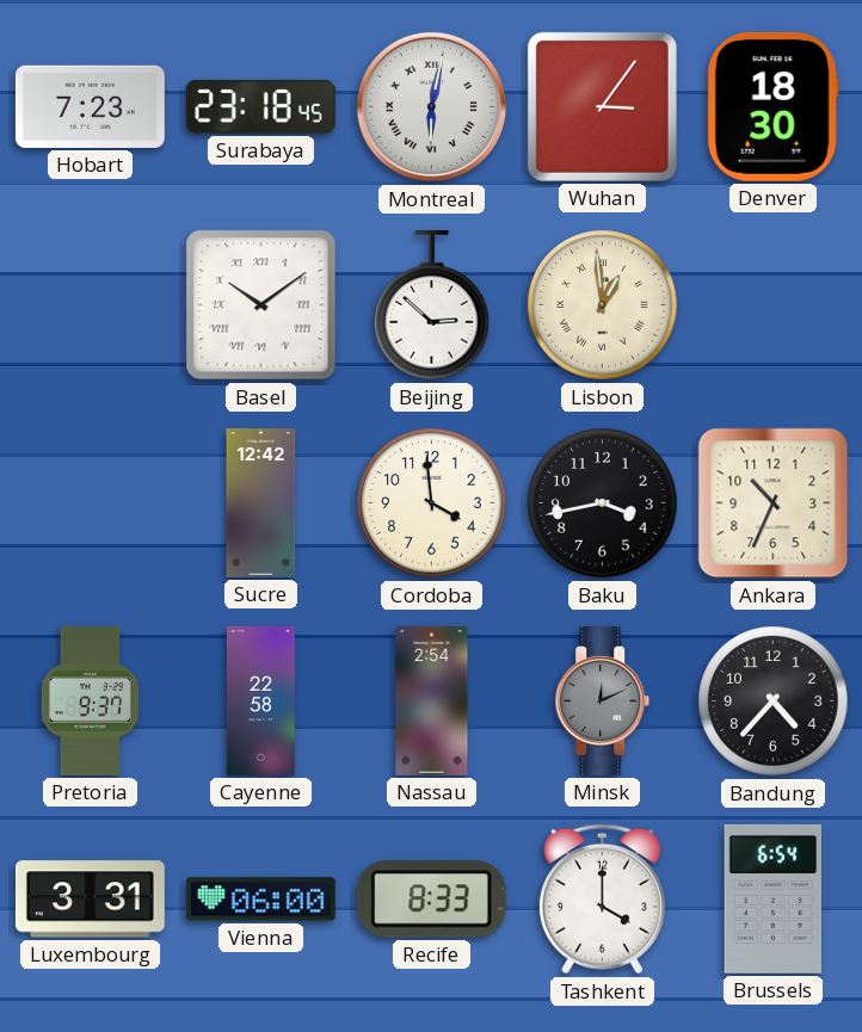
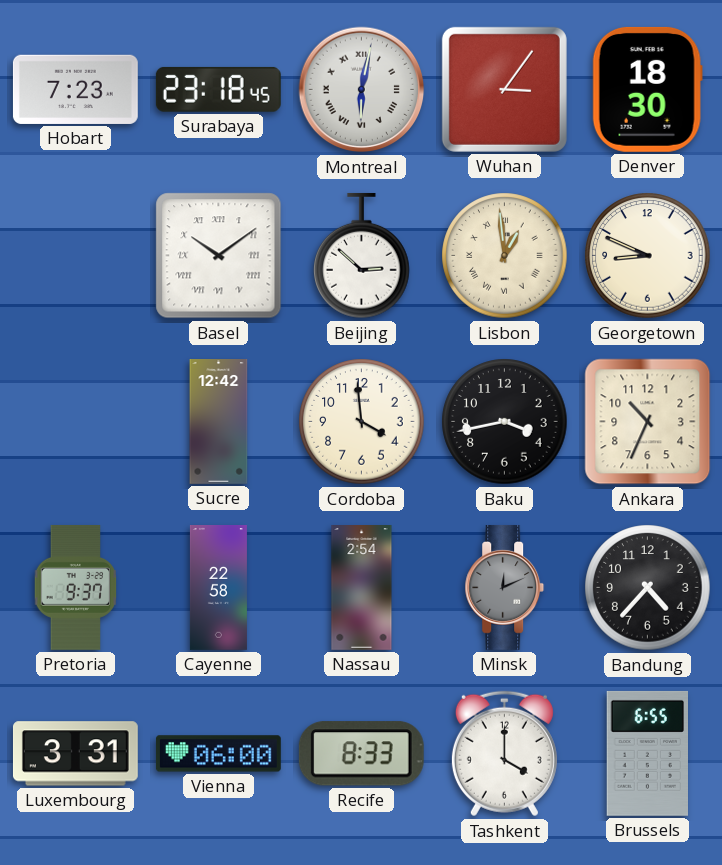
Georgetown: none -> 8:49 (648, 256)
Brussels: 6:54 -> 6:55 (647, 753)
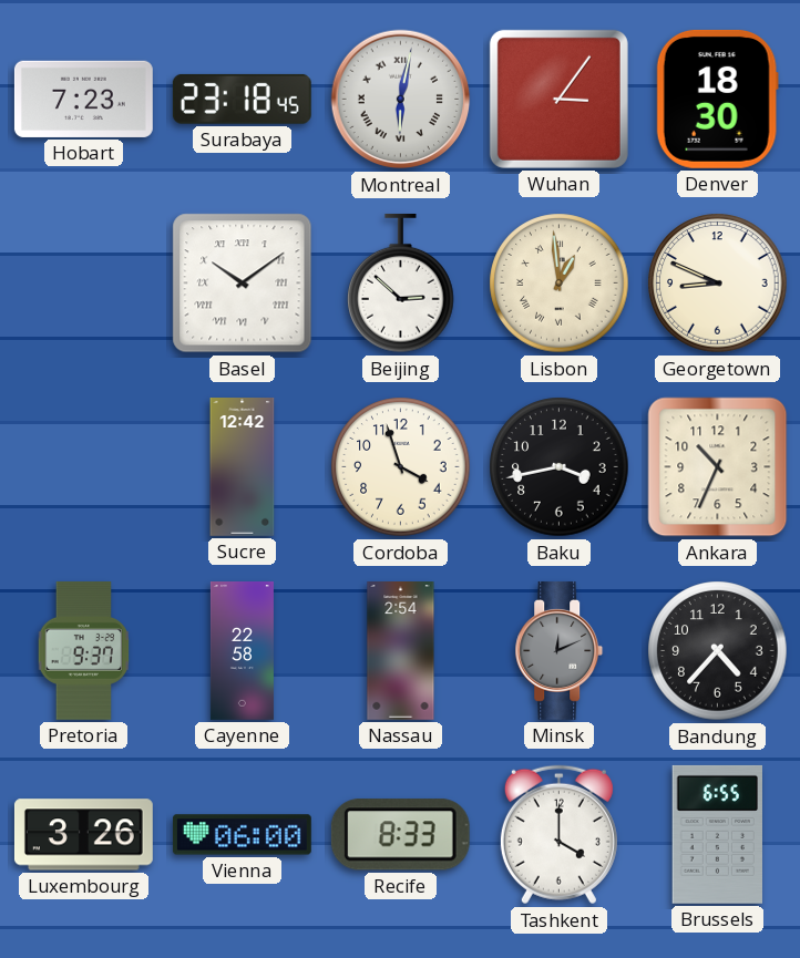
Cordoba: 3:59 -> 3:57 (401, 467)
Luxembourg: 3:31 -> 3:26 (83, 835)
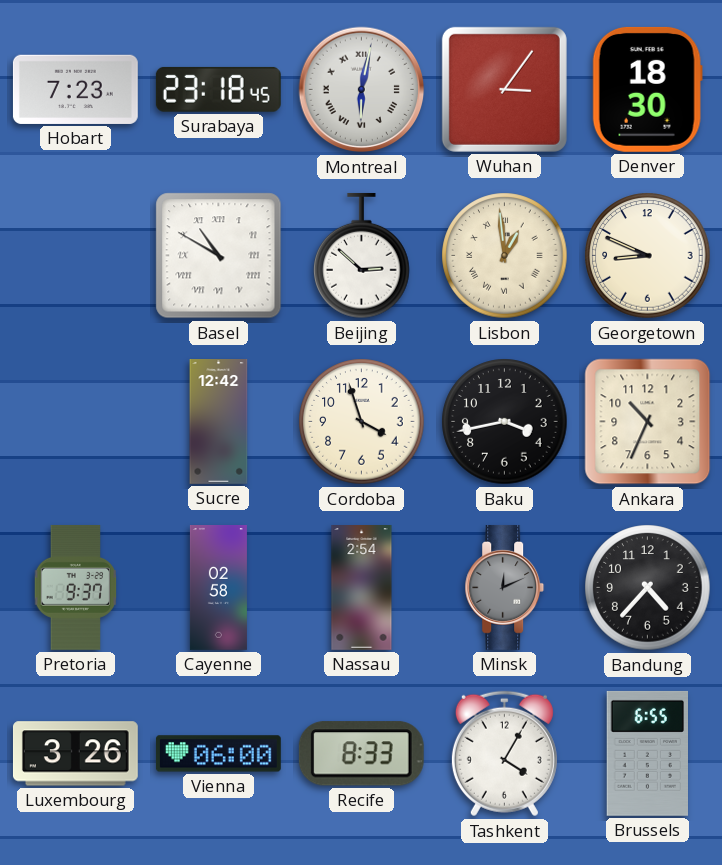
Basel: 10:09 -> 10:50 (219, 256)
Cayenne: 22:58 -> 02:58 (218, 588)
Tashkent: 4:00 -> 4:05 (504, 754)
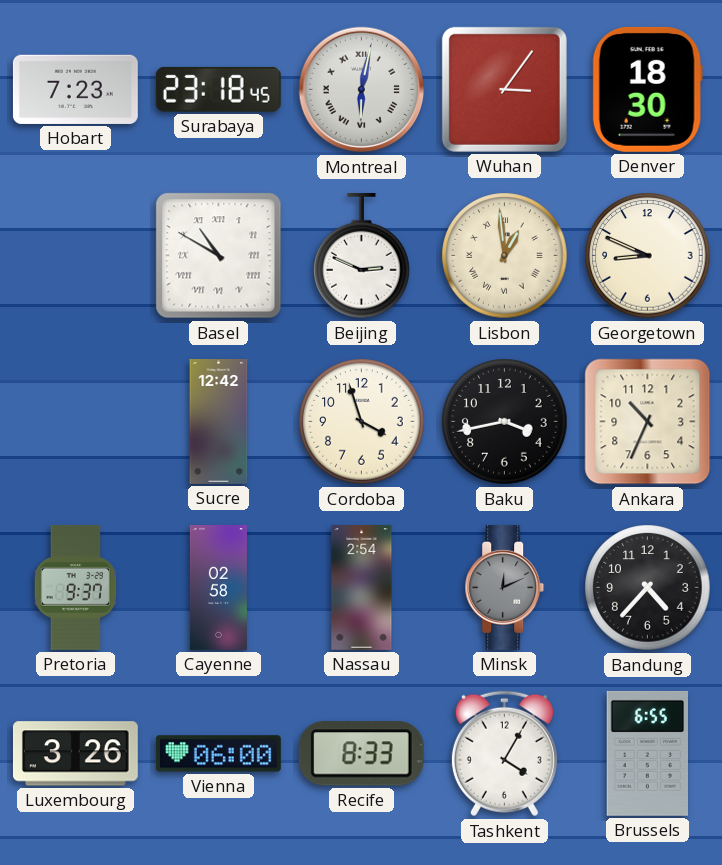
Beijing: 2:52 -> 2:49 (362, 256)
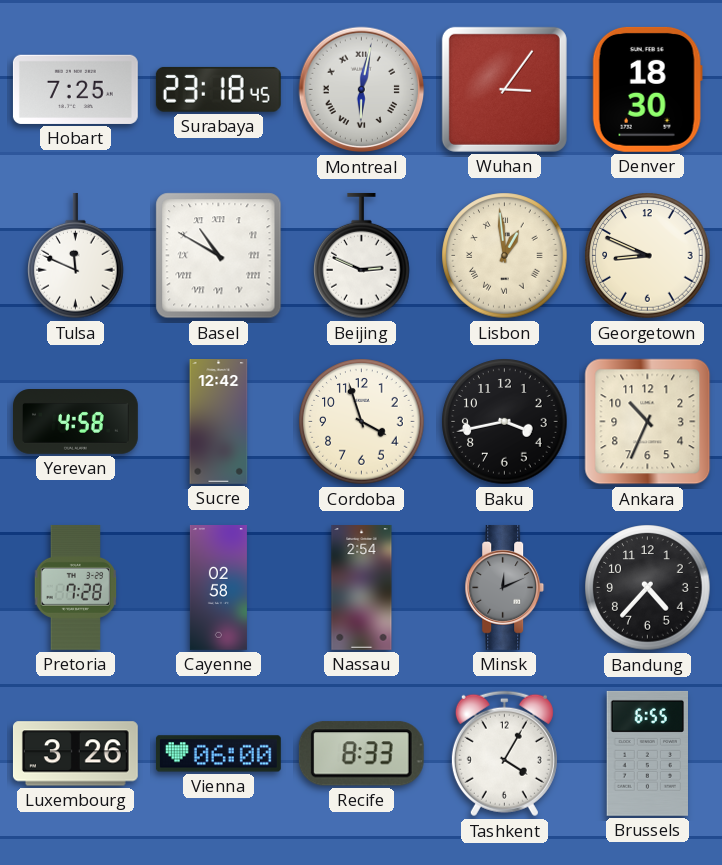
Hobart: 7:23 -> 7:25 (75, 89)
Tulsa: none -> 11:49 (76, 256)
Yerevan: none -> 4:58 (76, 422)
Pretoria: 9:37 -> 7:28 (76, 587)
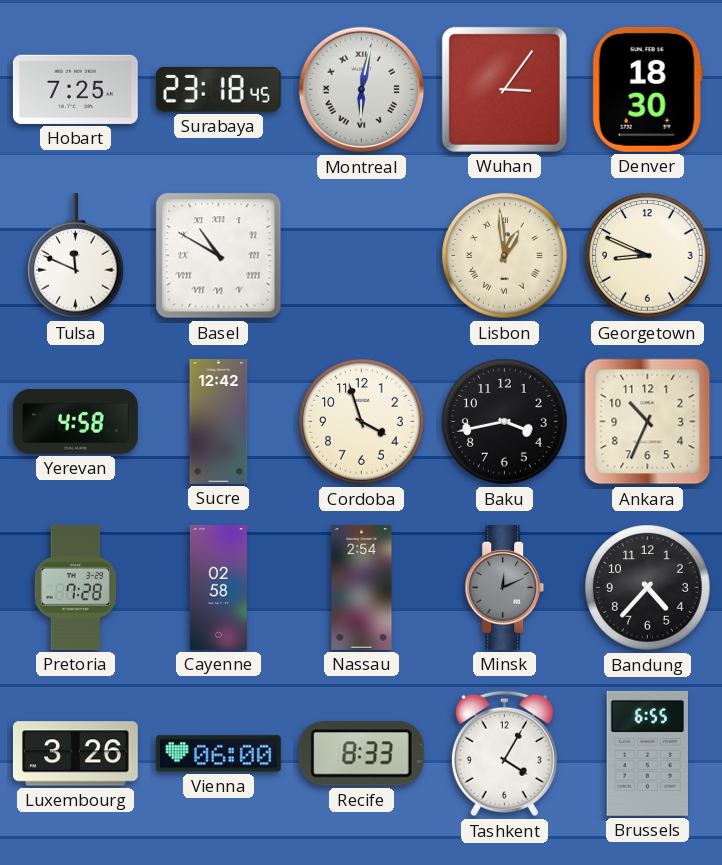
Beijing: 2:49 -> none (362, 256)
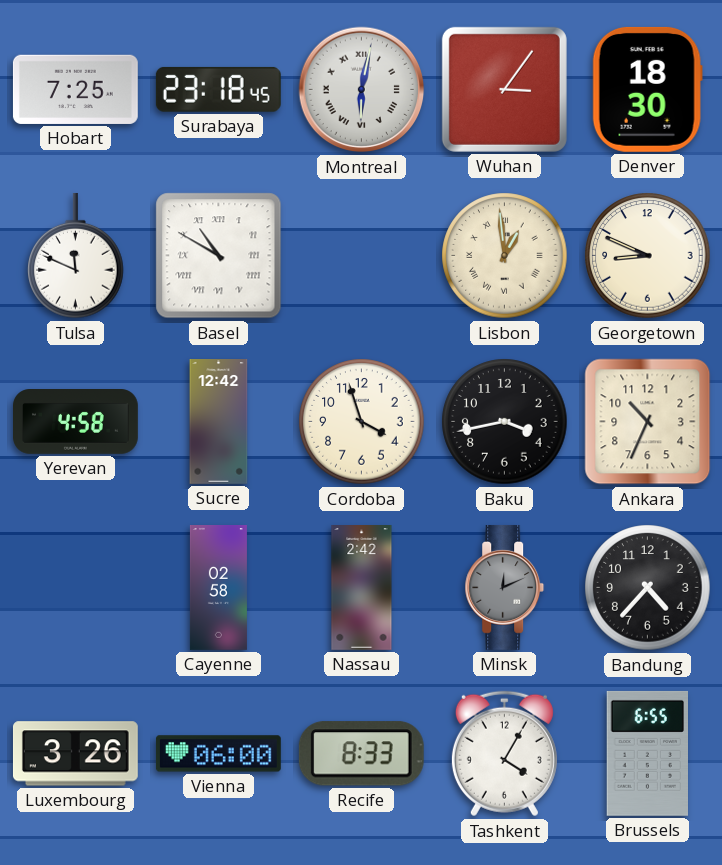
Pretoria: 7:28 -> none (76, 587)
Nassau: 2:54 -> 2:42 (362, 588)
